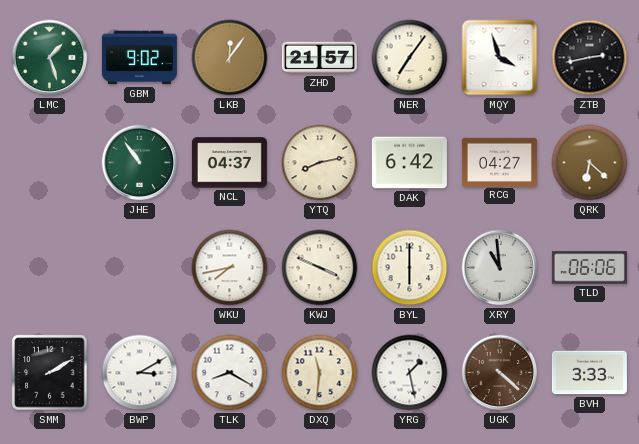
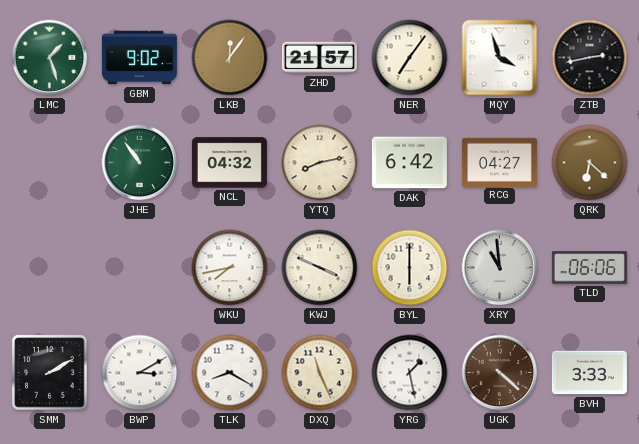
NCL: 04:37 -> 04:32 (229, 163)
DXQ: 11:31 -> 11:26 (320, 373)
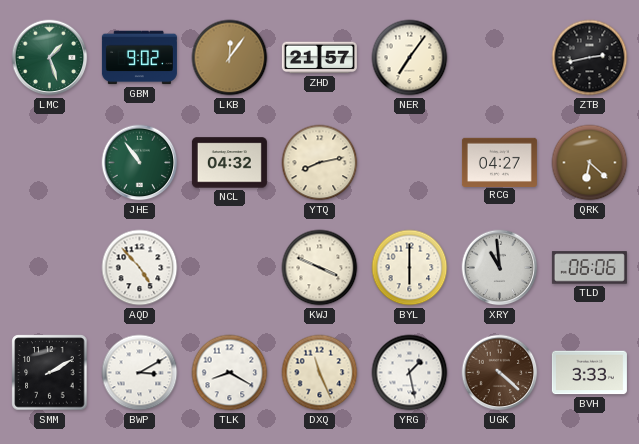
MQY: 3:57 -> none (500, 58)
DAK: 6:42 -> none (409, 163)
AQD: none -> 4:53 (140, 268)
WKU: 7:43 -> none (230, 268)
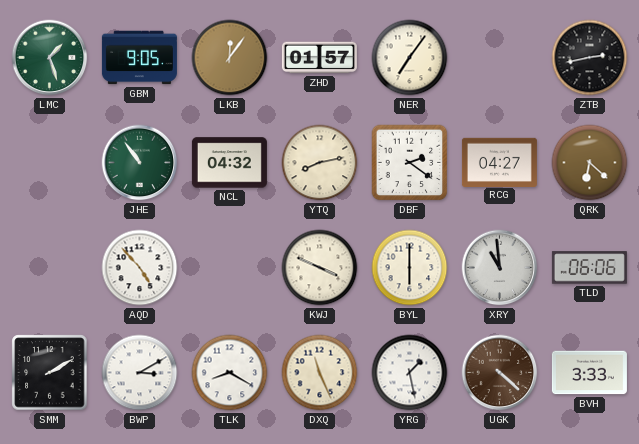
GBM: 9:02 -> 9:05 (139, 58)
ZHD: 21:57 -> 01:57 (319, 58)
DBF: none -> 2:21 (410, 163)
